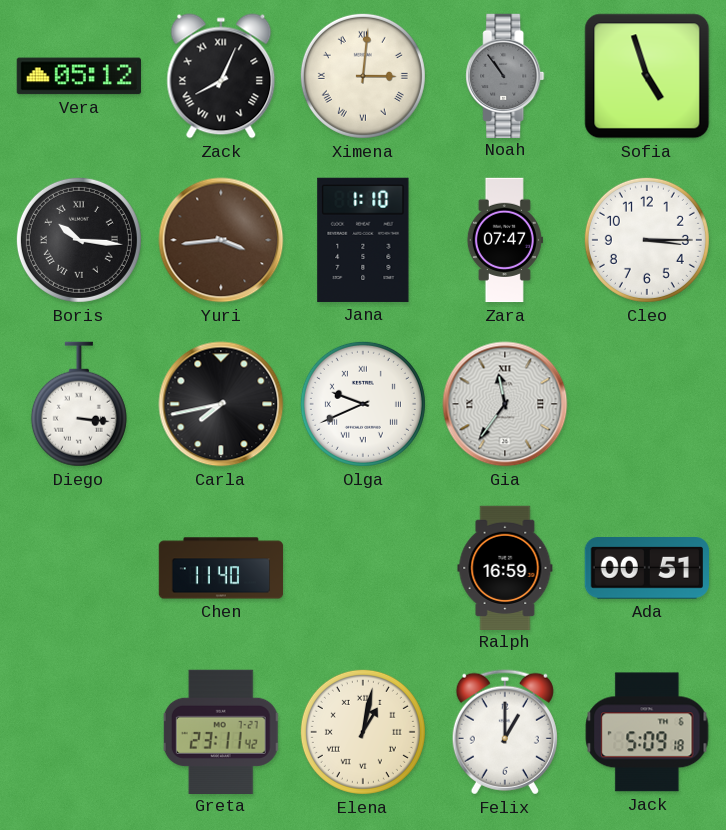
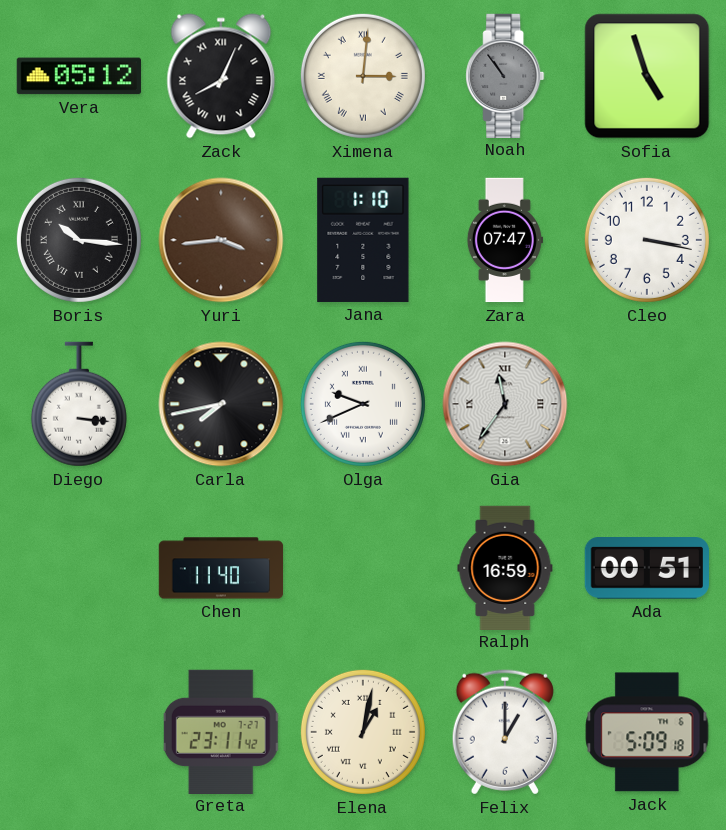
Cleo: 3:15 -> 3:17 (647, 240)
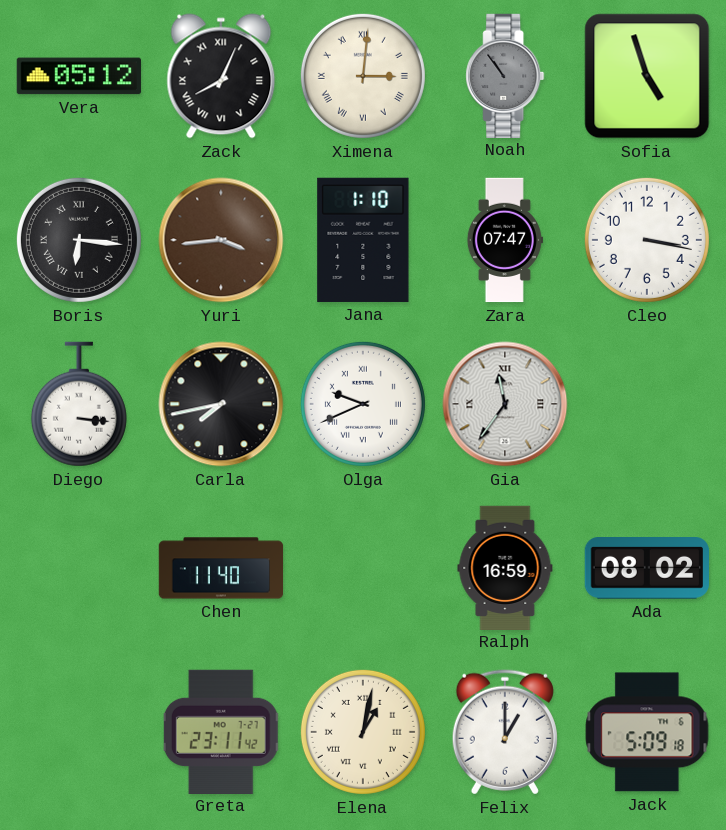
Boris: 10:16 -> 6:16 (79, 240)
Ada: 00:51 -> 08:02 (647, 569)
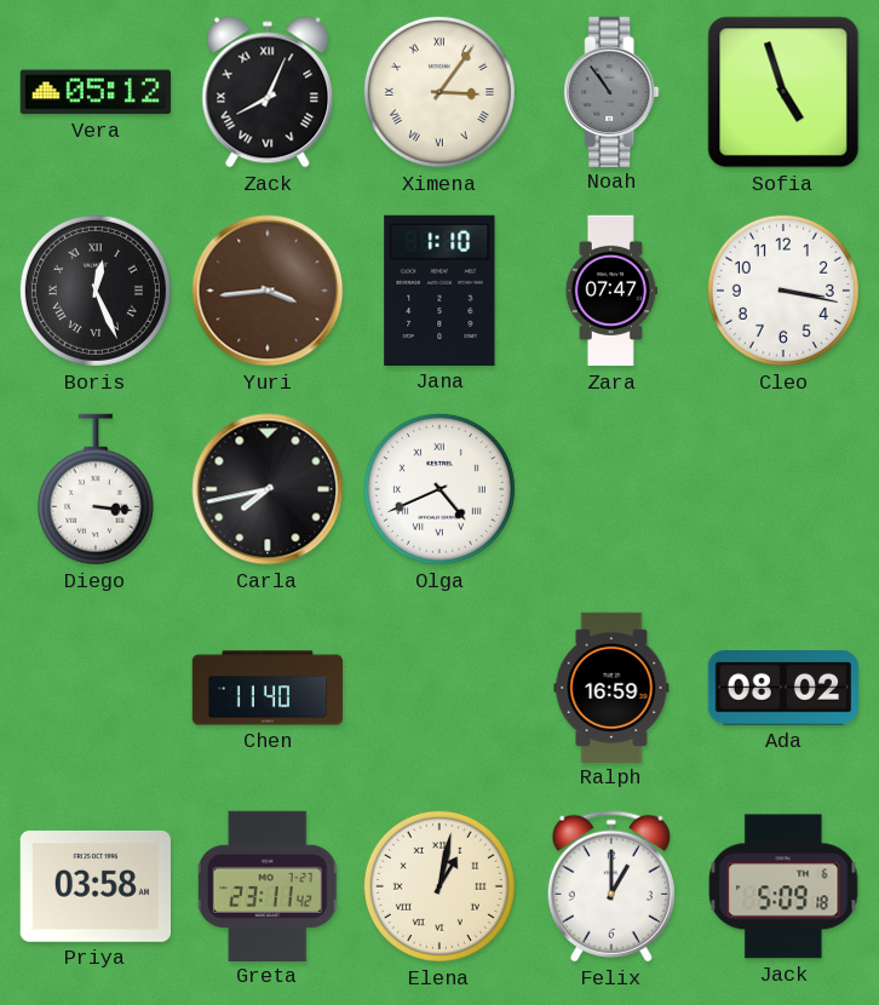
Ximena: 3:01 -> 3:06 (439, 92)
Boris: 6:16 -> 12:26 (96, 291)
Olga: 9:41 -> 4:41 (439, 489)
Gia: 11:36 -> none (505, 404)
Priya: none -> 03:58 (96, 886)
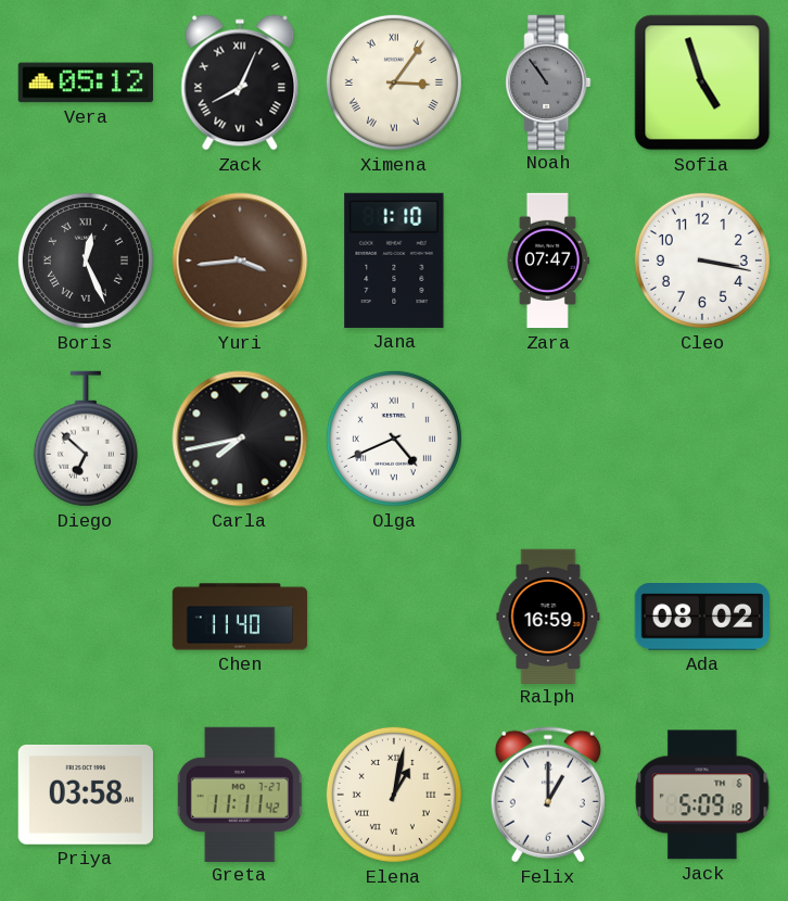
Diego: 3:16 -> 6:52 (86, 439)
Greta: 23:11 -> 11:11 (240, 794)
